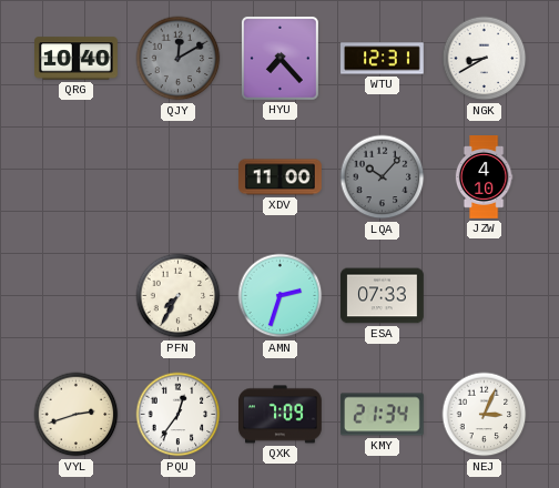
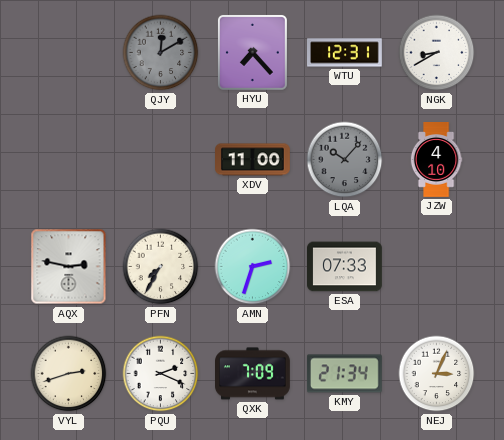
QRG: 10:40 -> none (77, 59)
AQX: none -> 2:47 (69, 267)
PQU: 12:36 -> 2:19 (161, 374)
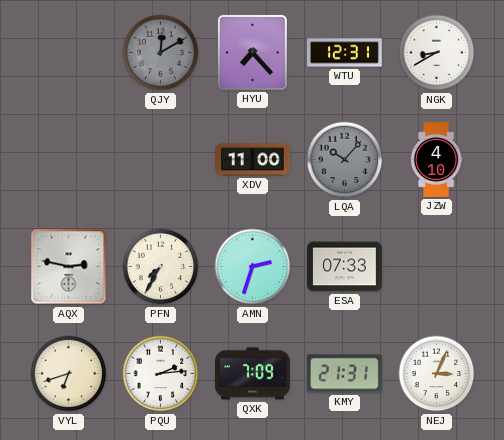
VYL: 2:42 -> 6:42 (69, 374)
PQU: 2:19 -> 2:14 (161, 374)
KMY: 21:34 -> 21:31 (345, 374)
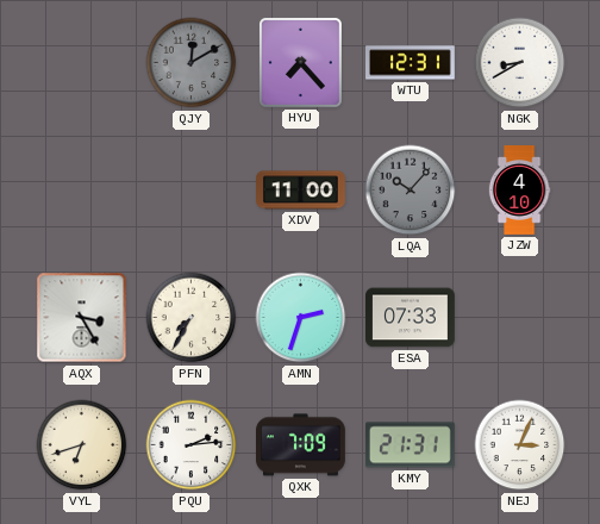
AQX: 2:47 -> 3:25 (82, 318)
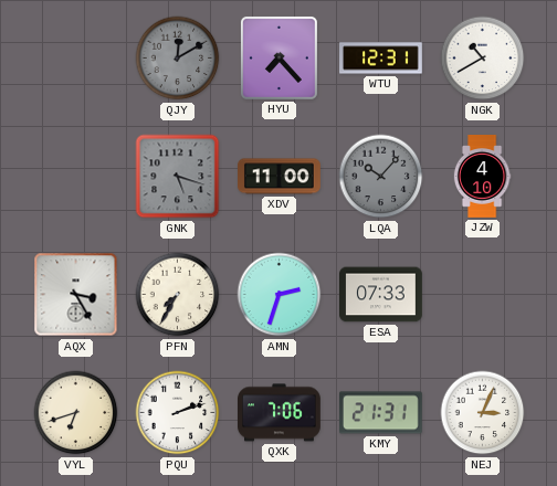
NGK: 8:40 -> 10:40 (483, 59)
GNK: none -> 5:18 (178, 177)
PQU: 2:14 -> 2:12 (178, 413)
QXK: 7:09 -> 7:06 (280, 413)
